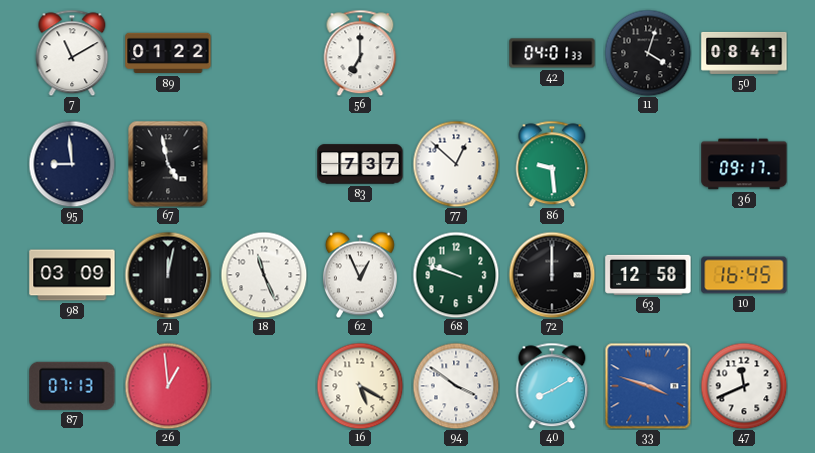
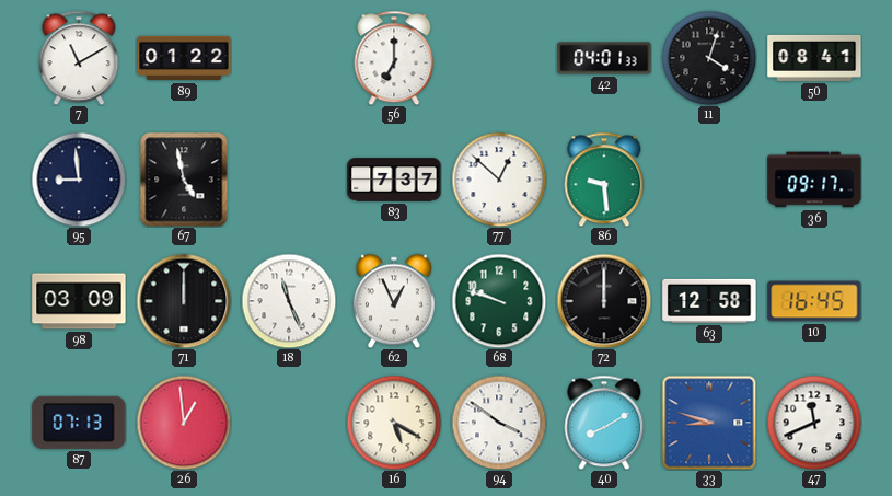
71: 12:02 -> 12:00 (184, 301)
33: 3:48 -> 8:48 (709, 423)
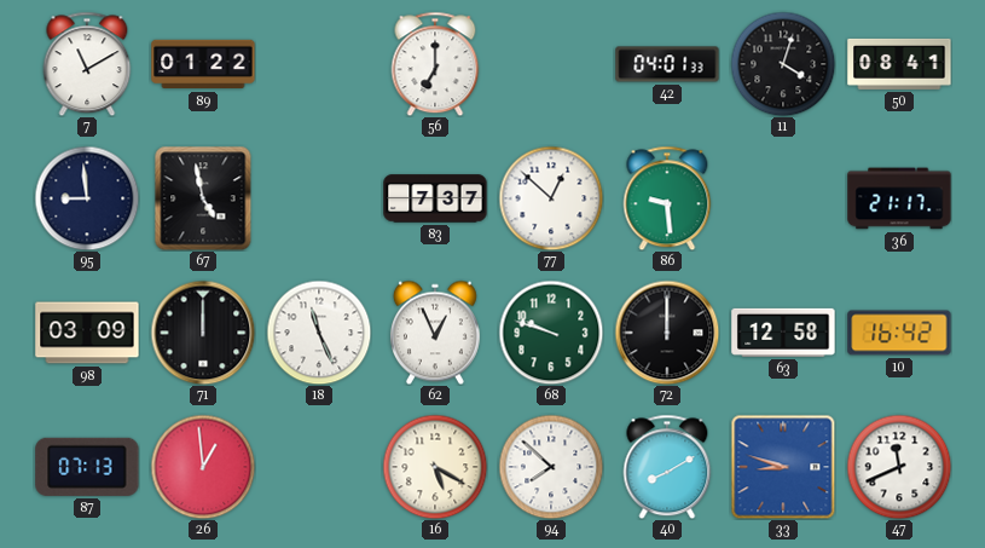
36: 09:17 -> 21:17 (899, 198)
10: 16:45 -> 16:42 (899, 333)
94: 3:51 -> 7:52 (551, 467)
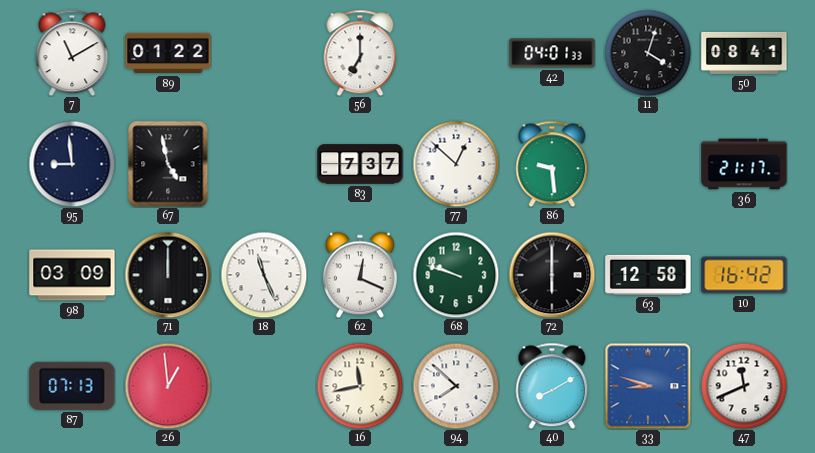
62: 12:56 -> 12:19 (360, 275)
72: 12:00 -> 6:00 (552, 275)
16: 5:20 -> 11:43 (360, 386)
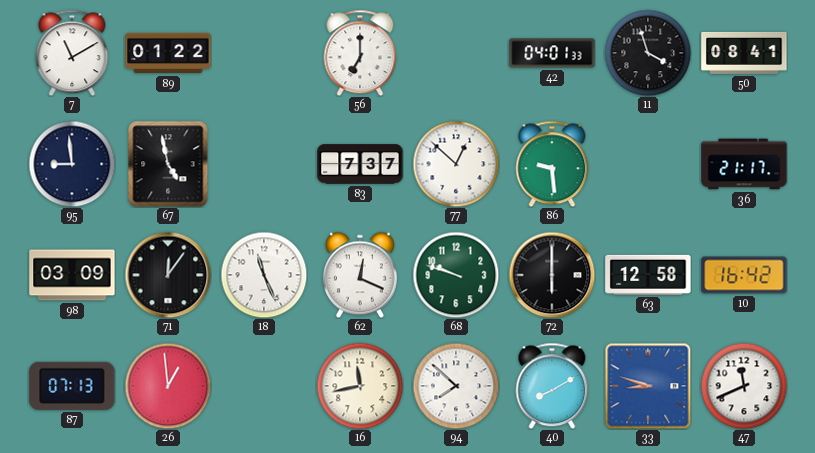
11: 4:03 -> 3:57 (648, 53)
71: 12:00 -> 12:06 (168, 275)
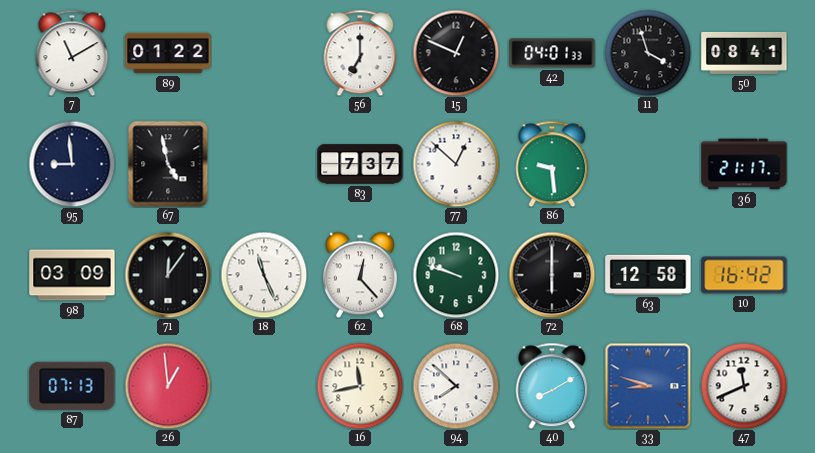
15: none -> 12:49 (456, 53)
62: 12:19 -> 12:23 (360, 275)
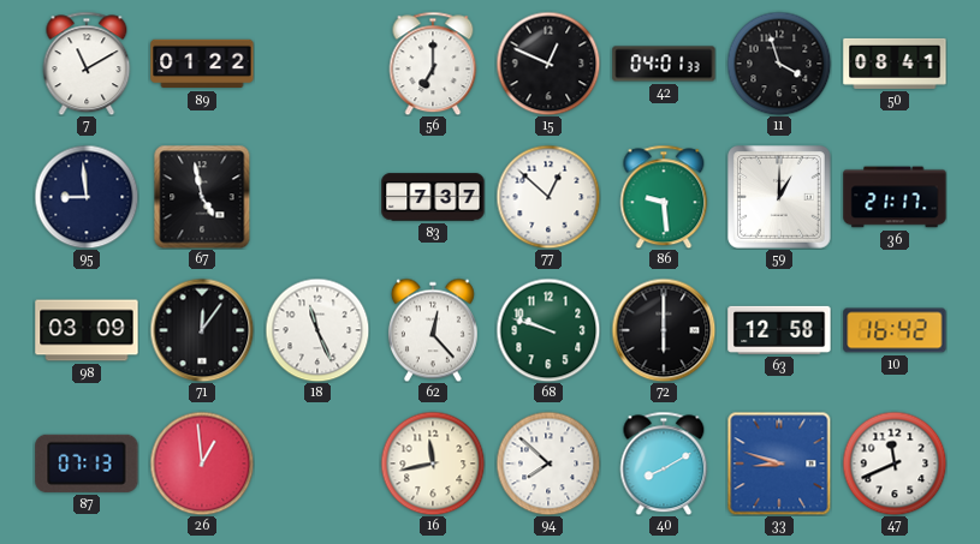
59: none -> 1:00 (780, 198)
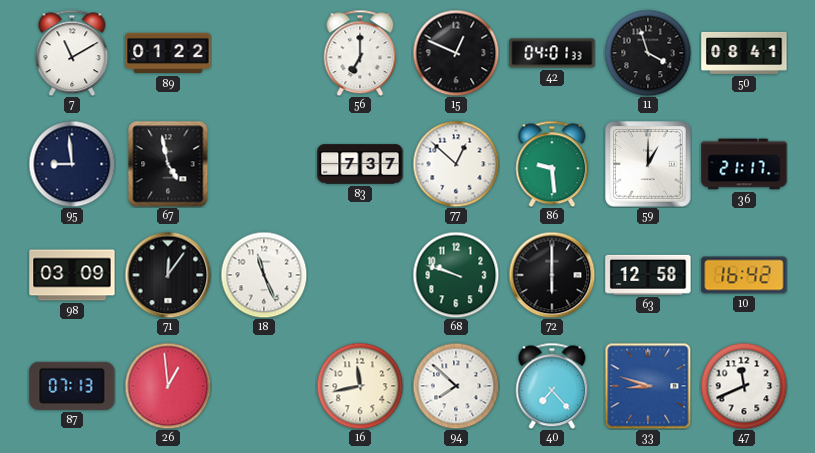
62: 12:23 -> none (433, 330)
40: 8:10 -> 7:23 (552, 386)
